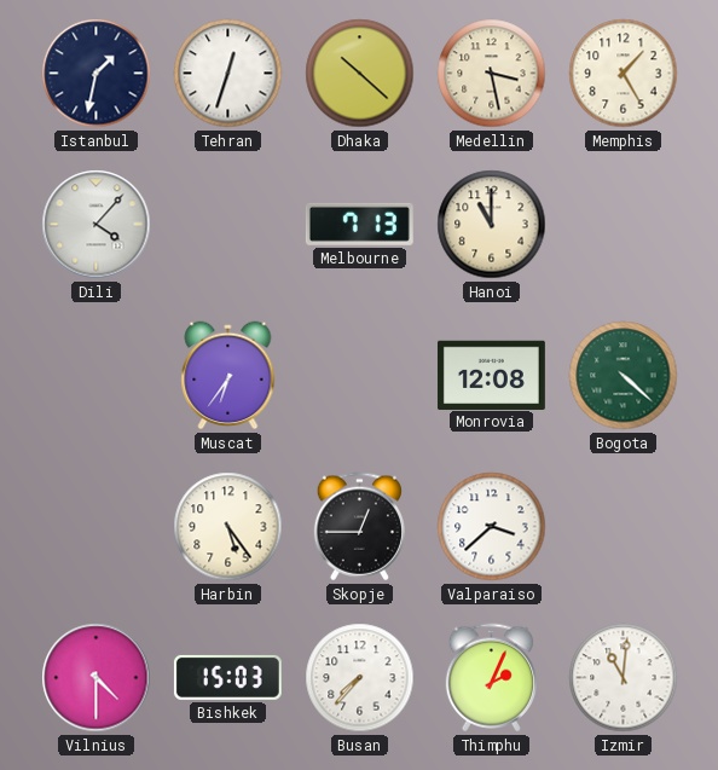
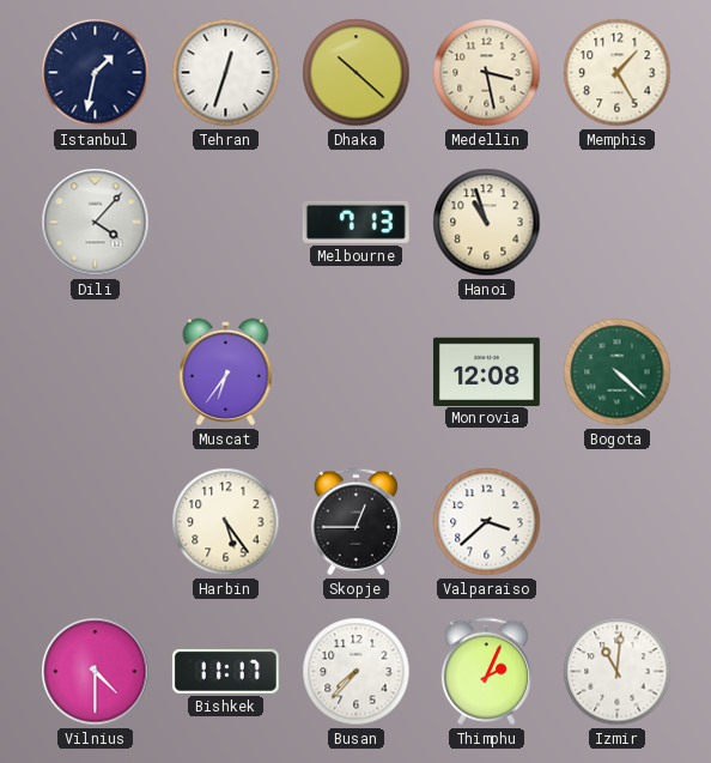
Hanoi: 11:00 -> 10:57 (487, 223)
Bishkek: 15:03 -> 11:17 (225, 671)
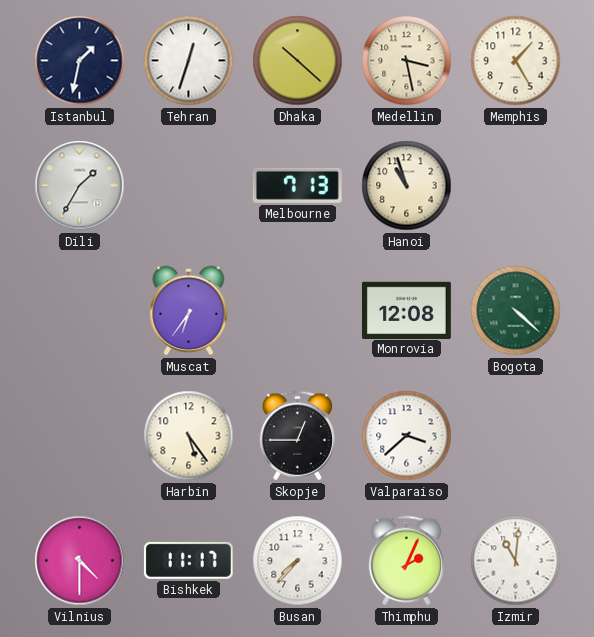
Dili: 4:07 -> 1:35 (80, 186)
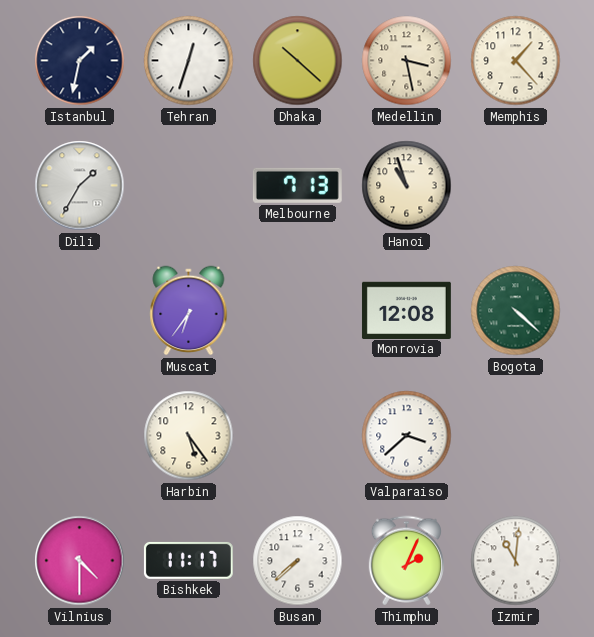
Memphis: 1:25 -> 1:23 (516, 61)
Skopje: 12:45 -> none (297, 436)
Busan: 7:37 -> 7:38 (298, 561)
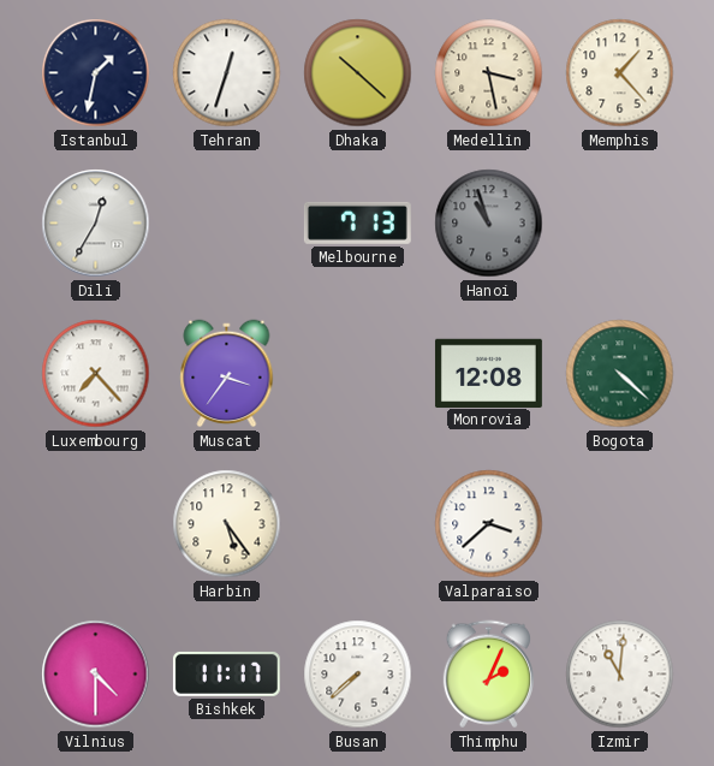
Dili: 1:35 -> 12:35 (96, 224)
Hanoi dial: cream -> grey (489, 224)
Luxembourg: none -> 7:23 (96, 374)
Muscat: 6:36 -> 3:36 (227, 374)
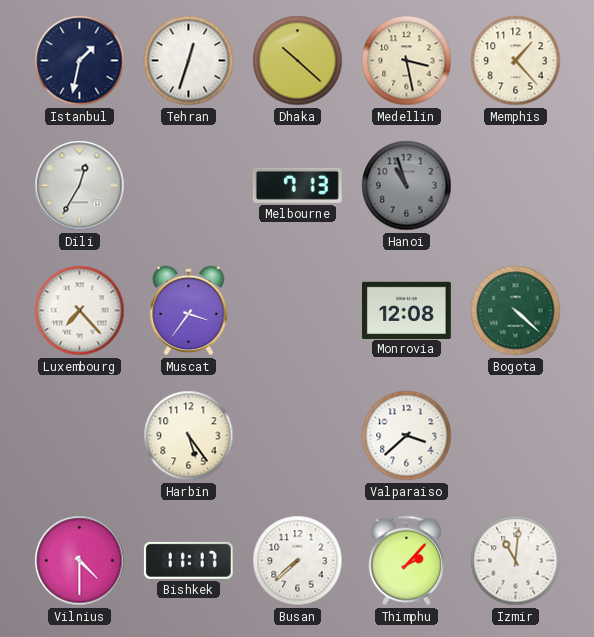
Thimphu: 2:04 -> 2:07 (406, 561)
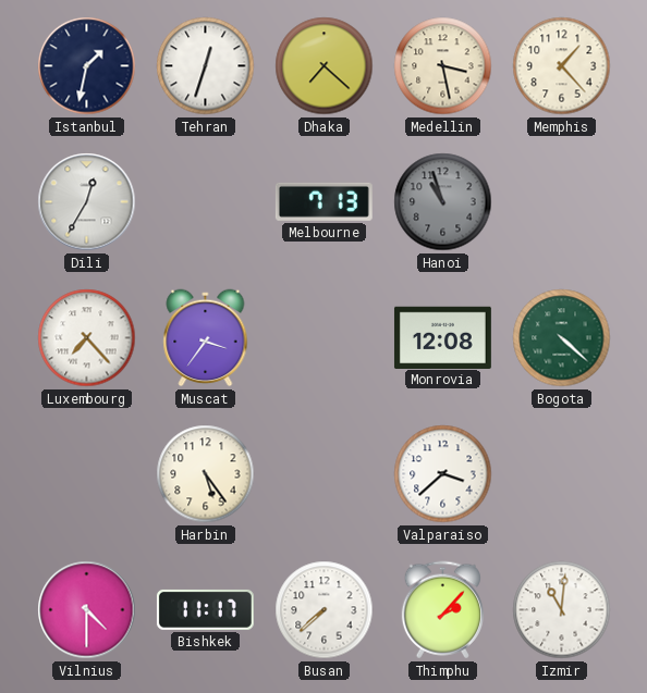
Dhaka: 10:22 -> 7:22 (325, 66)
